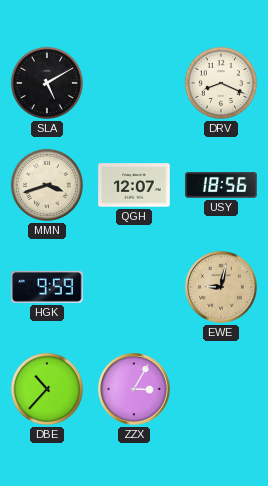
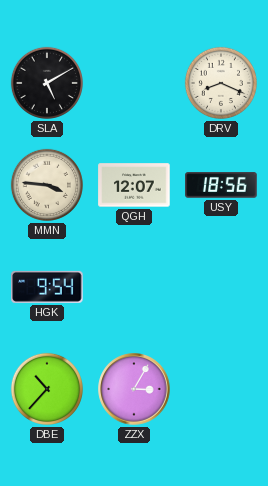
MMN: 3:42 -> 3:46 (47, 185)
HGK: 9:59 -> 9:54 (47, 287)
EWE: 9:02 -> none (221, 287)
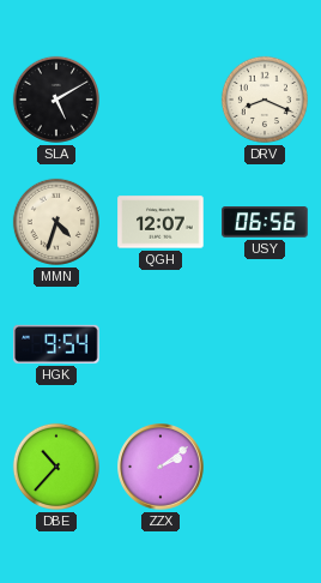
MMN: 3:46 -> 4:33 (56, 222)
USY: 18:56 -> 06:56 (265, 222)
ZZX: 3:05 -> 2:09 (160, 467)
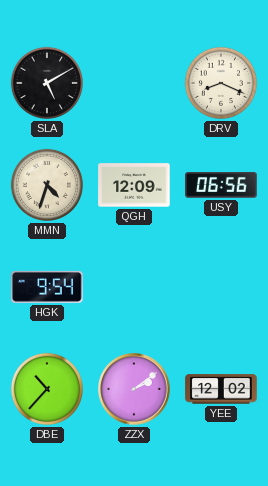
QGH: 12:07 -> 12:09 (134, 185)
YEE: none -> 12:02 (221, 389)
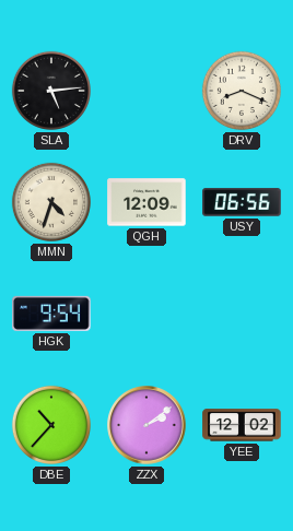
SLA: 5:10 -> 5:14 (51, 91)
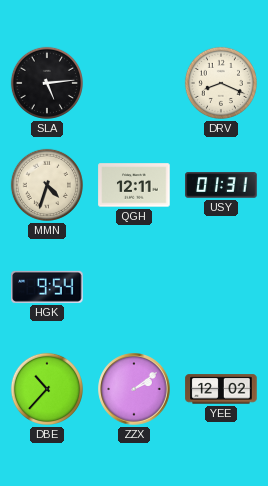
QGH: 12:09 -> 12:11 (134, 185)
USY: 06:56 -> 01:31 (221, 185)
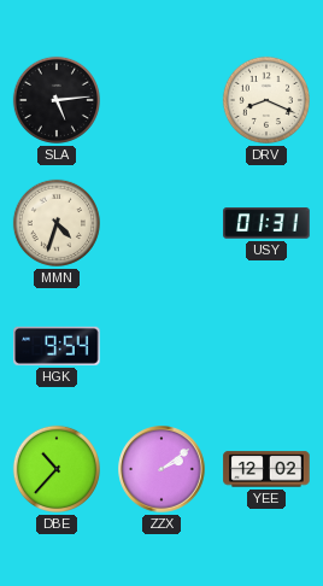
QGH: 12:11 -> none (134, 185)
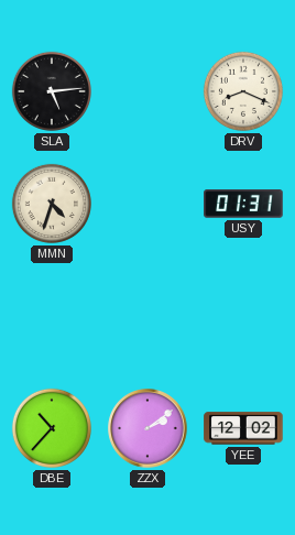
HGK: 9:54 -> none (57, 346)
